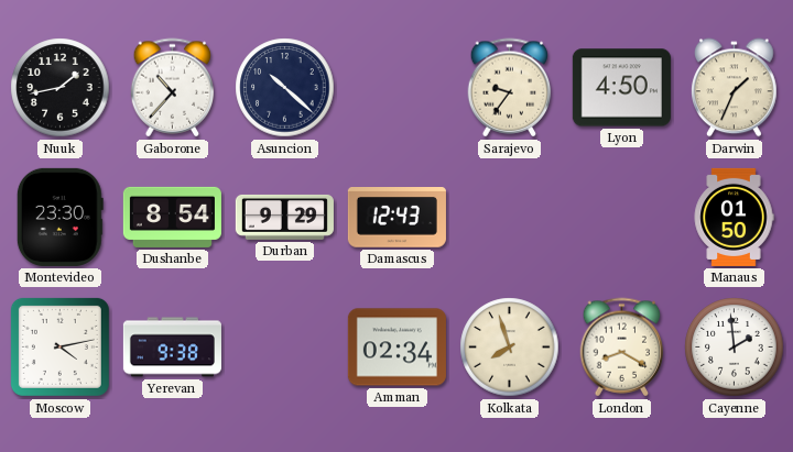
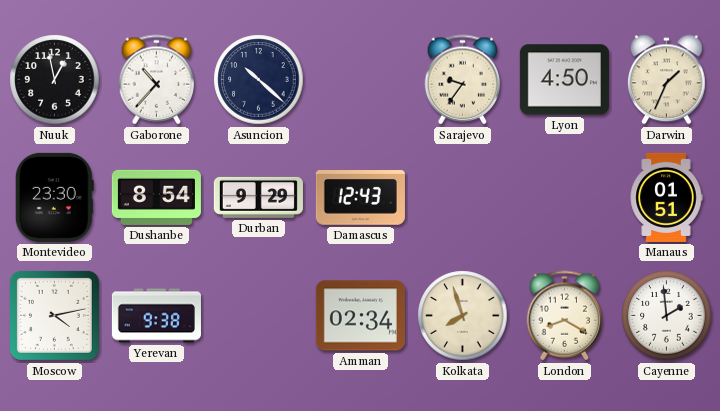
Nuuk: 1:43 -> 12:58 (55, 80)
Manaus: 01:50 -> 01:51 (666, 197)
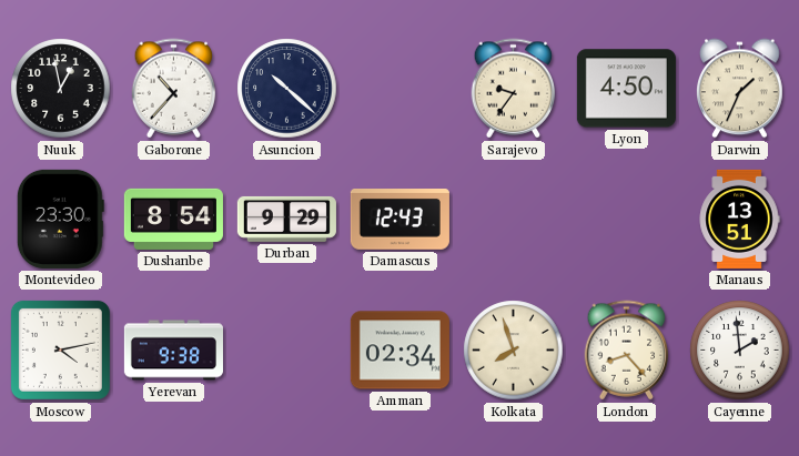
Manaus: 01:51 -> 13:51 (739, 219)
London: 8:20 -> 8:23 (627, 351)
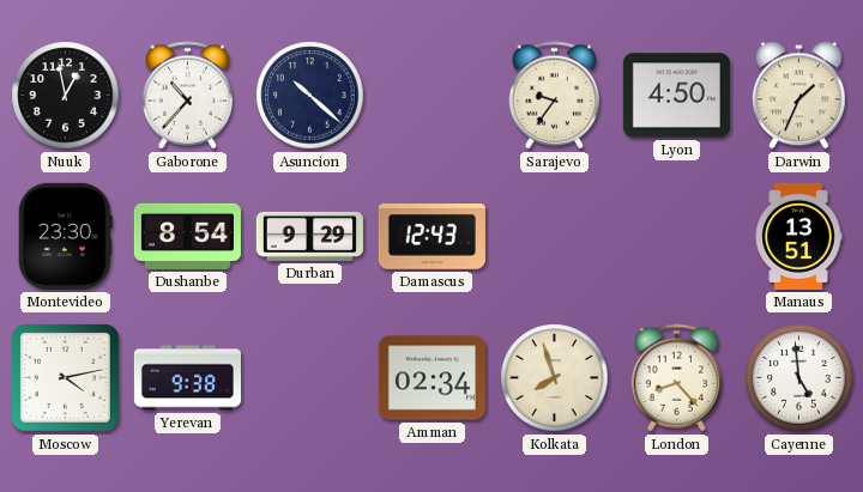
Cayenne: 1:59 -> 4:59 (799, 378)
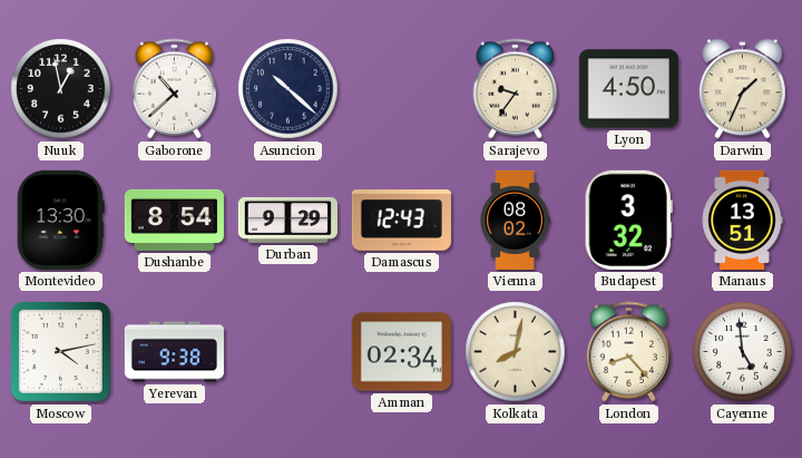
Gaborone: 10:37 -> 10:38 (175, 89)
Montevideo: 23:30 -> 13:30 (60, 220)
Vienna: none -> 08:02 (515, 220)
Budapest: none -> 3:32 (628, 220)
Kolkata: 7:57 -> 8:02 (516, 352)
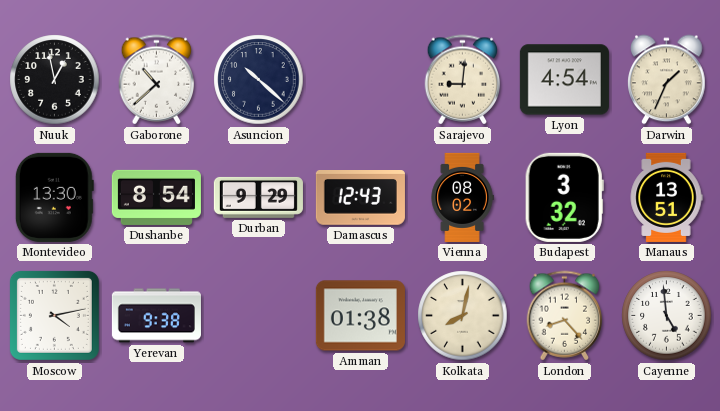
Sarajevo: 9:36 -> 9:01 (463, 80)
Lyon: 4:50 -> 4:54 (564, 80)
Amman: 02:34 -> 01:38 (360, 316)
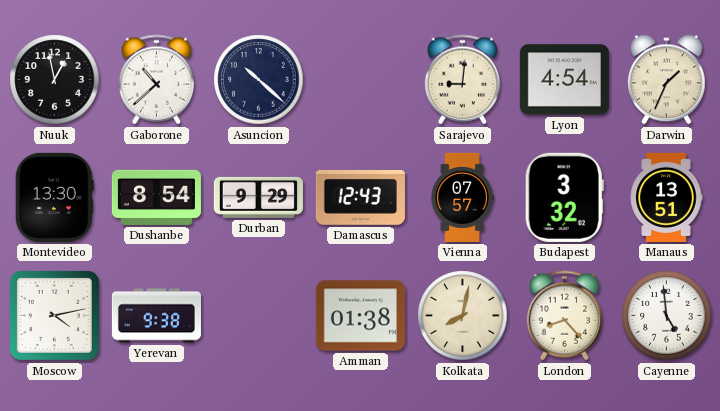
Vienna: 08:02 -> 07:57 (462, 197)
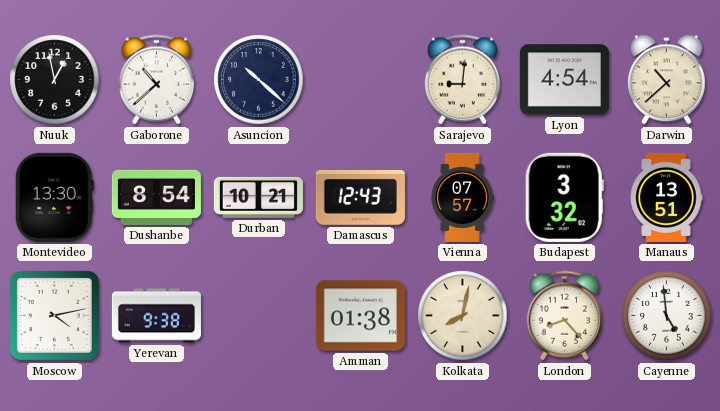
Darwin: 1:34 -> 10:38 (667, 80)
Durban: 9:29 -> 10:21 (258, 197)
